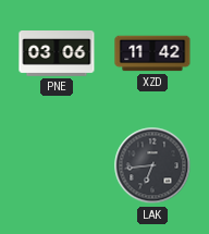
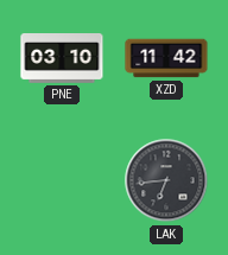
PNE: 03:06 -> 03:10 (62, 59)
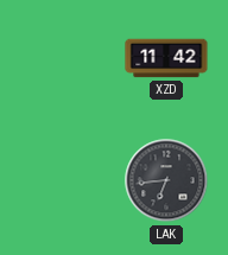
PNE: 03:10 -> none (62, 59)
